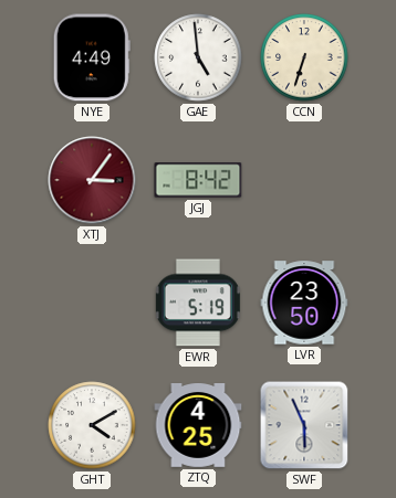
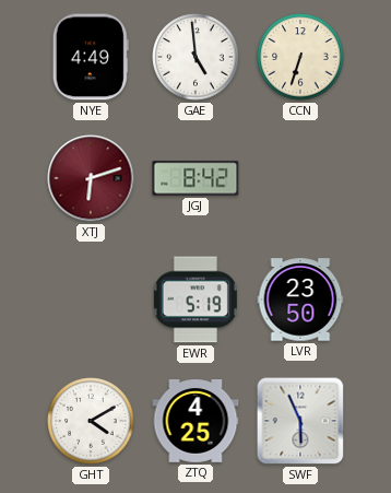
XTJ: 3:06 -> 6:12 (91, 178)
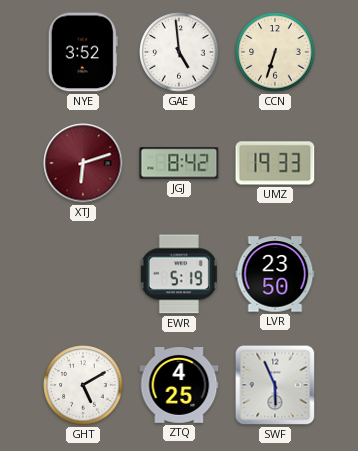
NYE: 4:49 -> 3:52 (83, 52)
UMZ: none -> 19:33 (275, 163)
GHT: 4:10 -> 5:10 (83, 385)
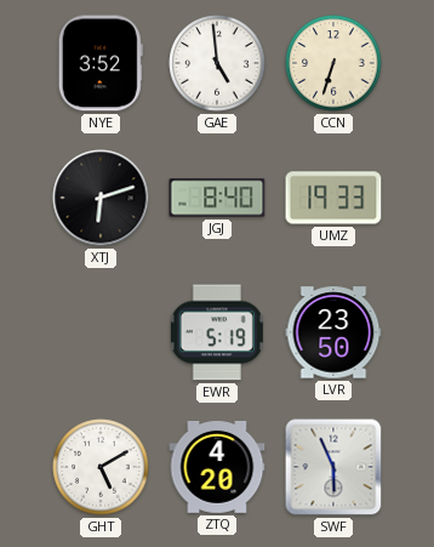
XTJ dial: burgundy -> black (101, 198)
JGJ: 8:42 -> 8:40 (217, 198)
ZTQ: 4:25 -> 4:20 (217, 468)
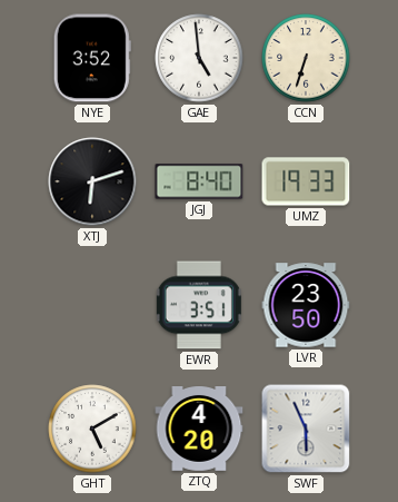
EWR: 5:19 -> 3:51 (199, 305)
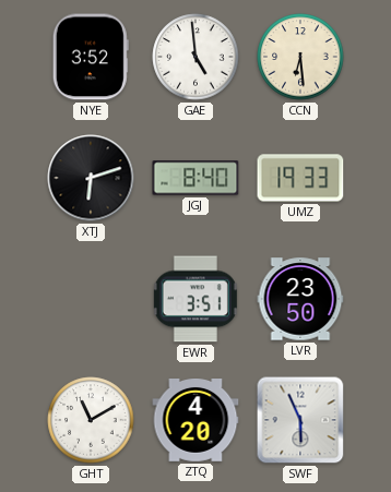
CCN: 6:33 -> 6:29 (300, 57)
GHT: 5:10 -> 11:10 (91, 420)
